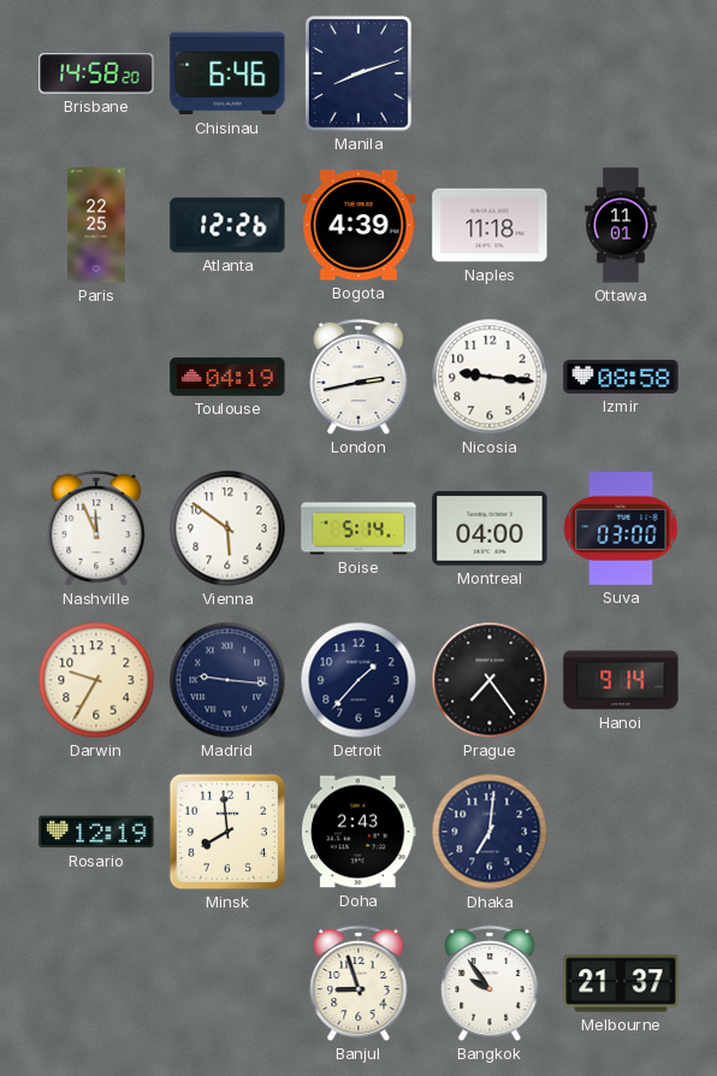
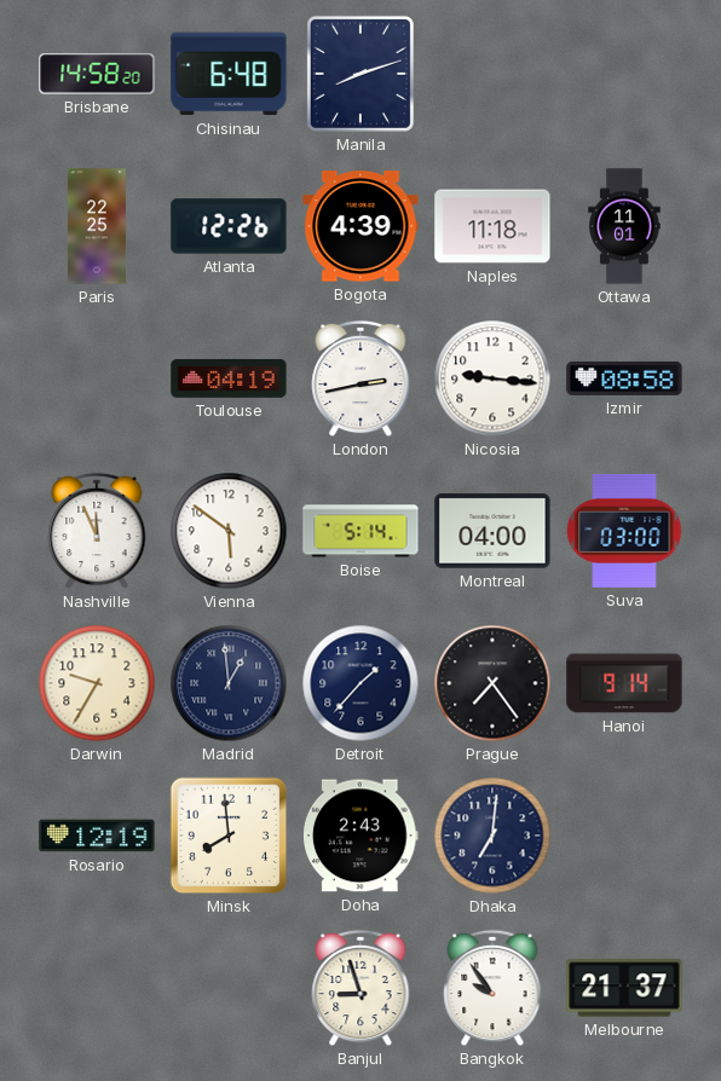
Chisinau: 6:46 -> 6:48 (229, 74)
Madrid: 9:16 -> 12:59 (229, 683)
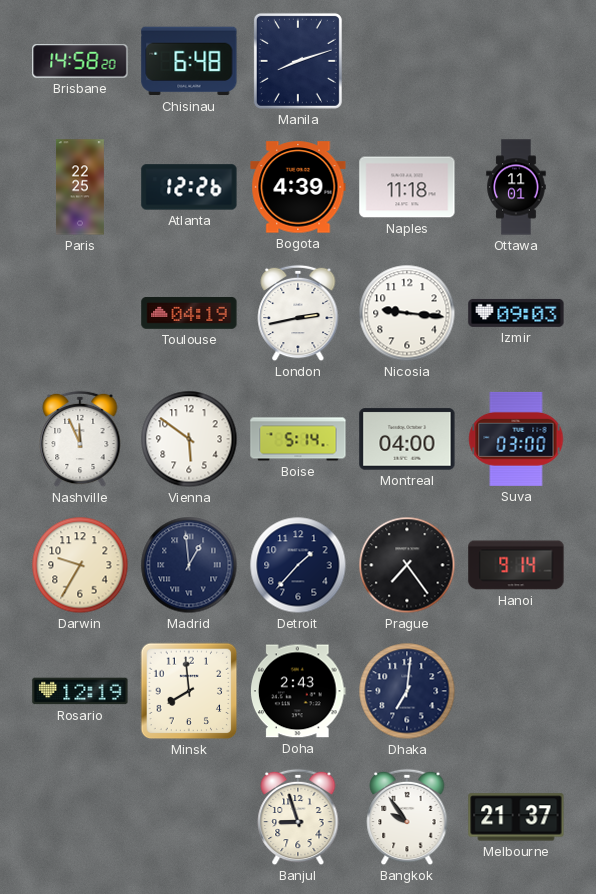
Izmir: 08:58 -> 09:03 (516, 313)
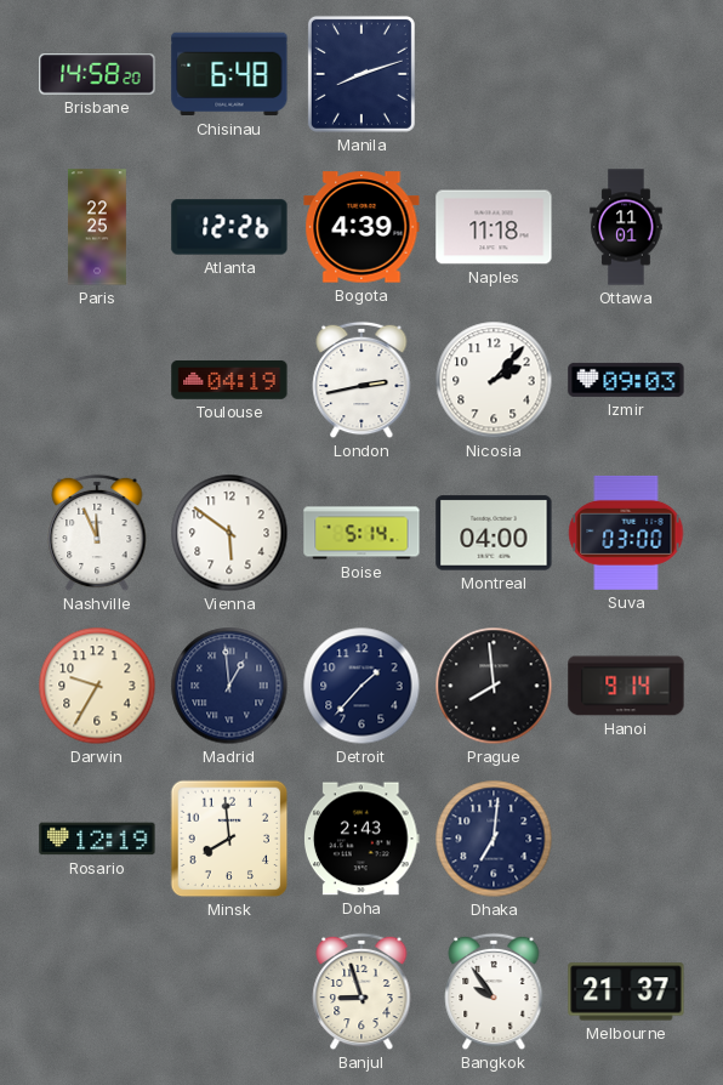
Nicosia: 9:16 -> 2:07 (494, 380)
Prague: 7:24 -> 7:59 (494, 686)
